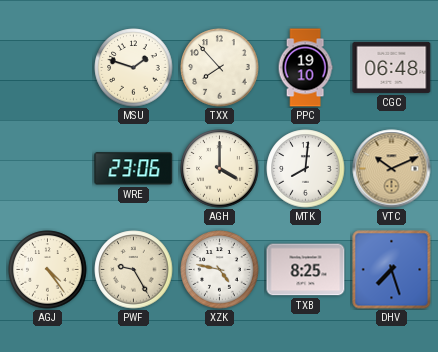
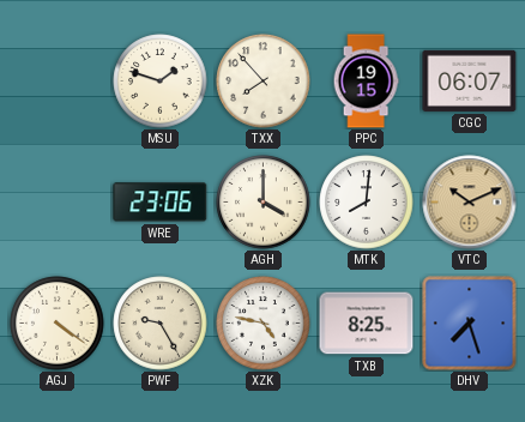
PPC: 19:10 -> 19:15 (366, 82)
CGC: 06:48 -> 06:07 (470, 80)
AGJ: 4:24 -> 4:21 (58, 324)
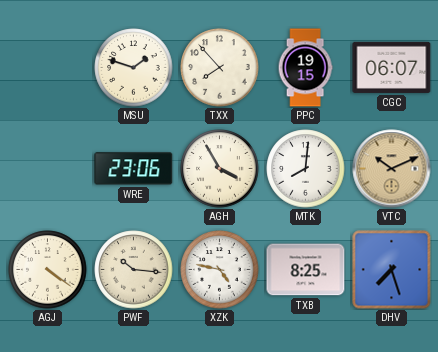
AGH: 4:00 -> 3:55 (220, 169)
PWF: 9:25 -> 10:16 (134, 270)
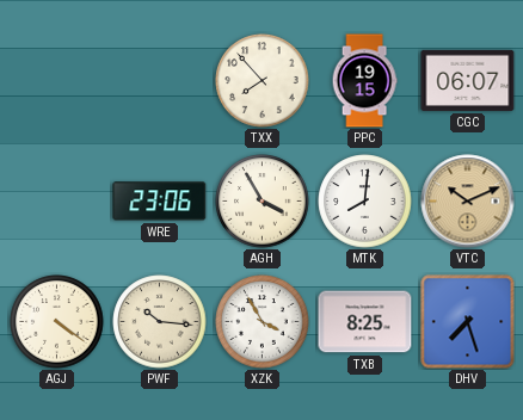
MSU: 1:48 -> none (134, 68)
XZK: 4:47 -> 3:55 (263, 322)
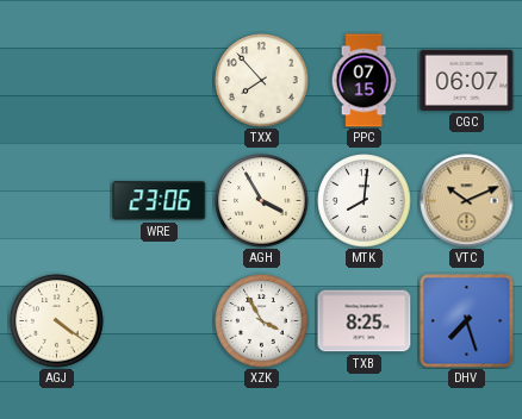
PPC: 19:15 -> 07:15 (363, 81)
PWF: 10:16 -> none (160, 322)
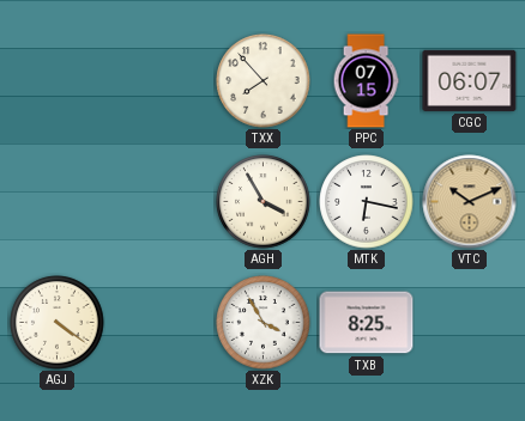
WRE: 23:06 -> none (160, 201)
MTK: 8:01 -> 6:17 (367, 202)
DHV: 7:27 -> none (467, 321)
